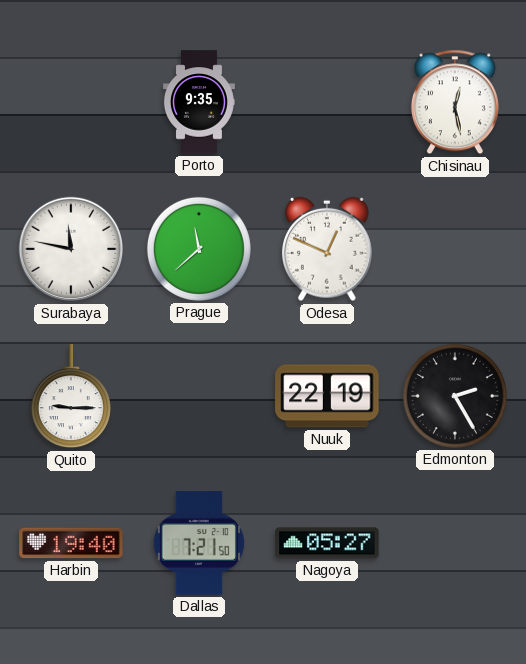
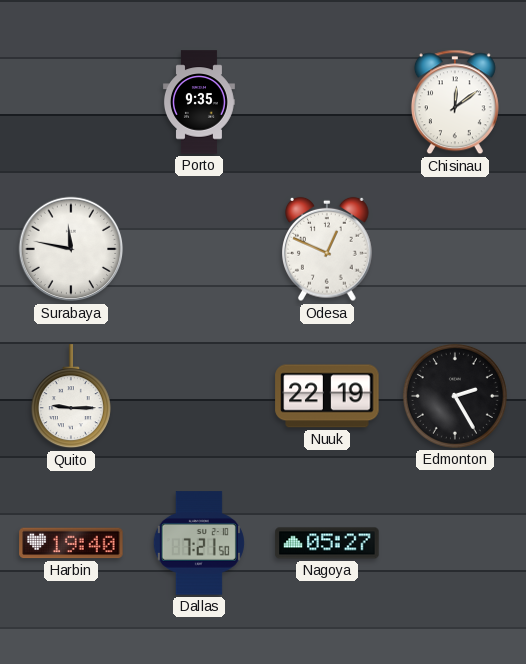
Chisinau: 12:28 -> 12:09 (455, 102)
Prague: 11:38 -> none (199, 249)
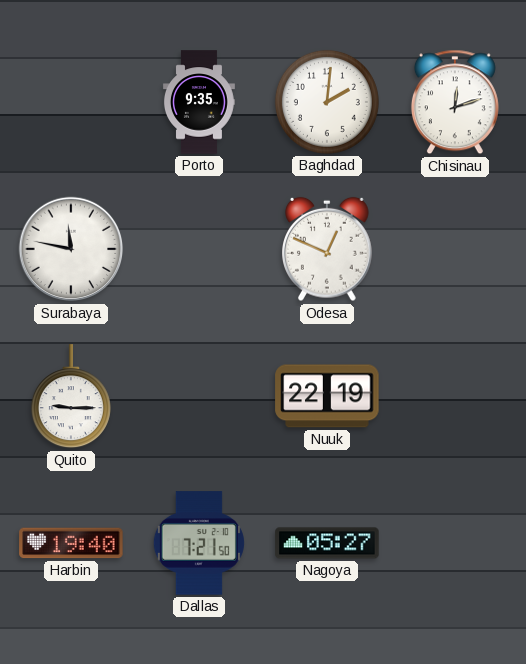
Baghdad: none -> 2:01 (327, 102)
Chisinau: 12:09 -> 12:12 (455, 102)
Edmonton: 2:25 -> none (455, 396)
